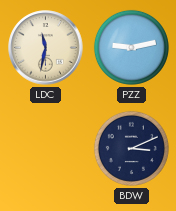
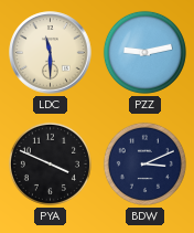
LDC: 11:32 -> 11:30 (51, 53)
PYA: none -> 3:49 (50, 163)
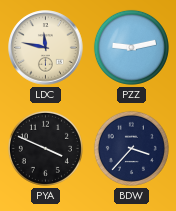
LDC: 11:30 -> 11:47 (46, 48)
BDW: 3:11 -> 3:37 (131, 148)
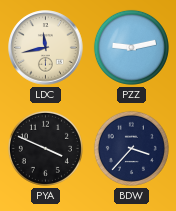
LDC: 11:47 -> 11:43 (46, 48)
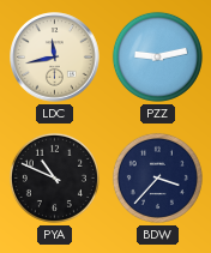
PYA: 3:49 -> 10:49 (54, 177)
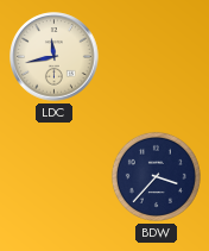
PZZ: 9:13 -> none (157, 56)
PYA: 10:49 -> none (54, 177)
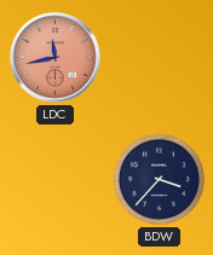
LDC dial: cream -> salmon (56, 58)
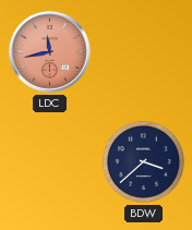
BDW: 3:37 -> 3:38 (143, 161)
